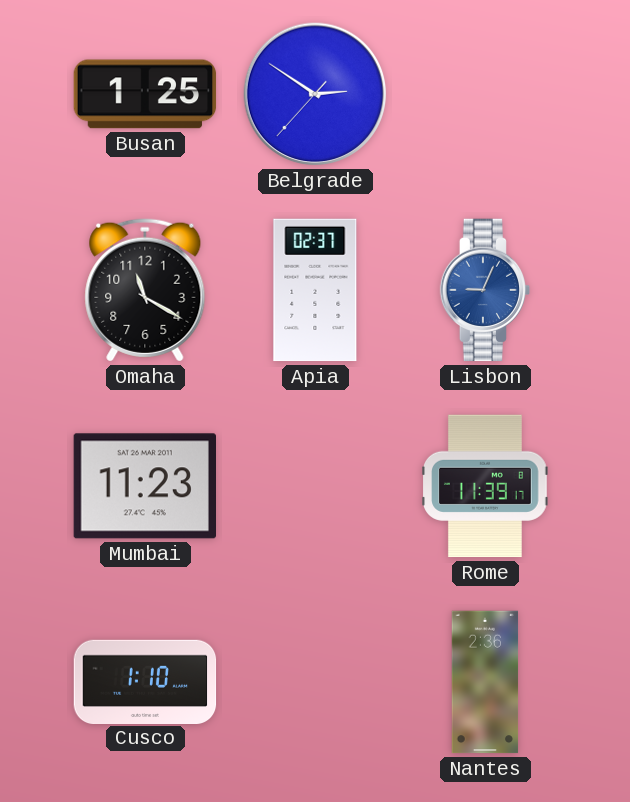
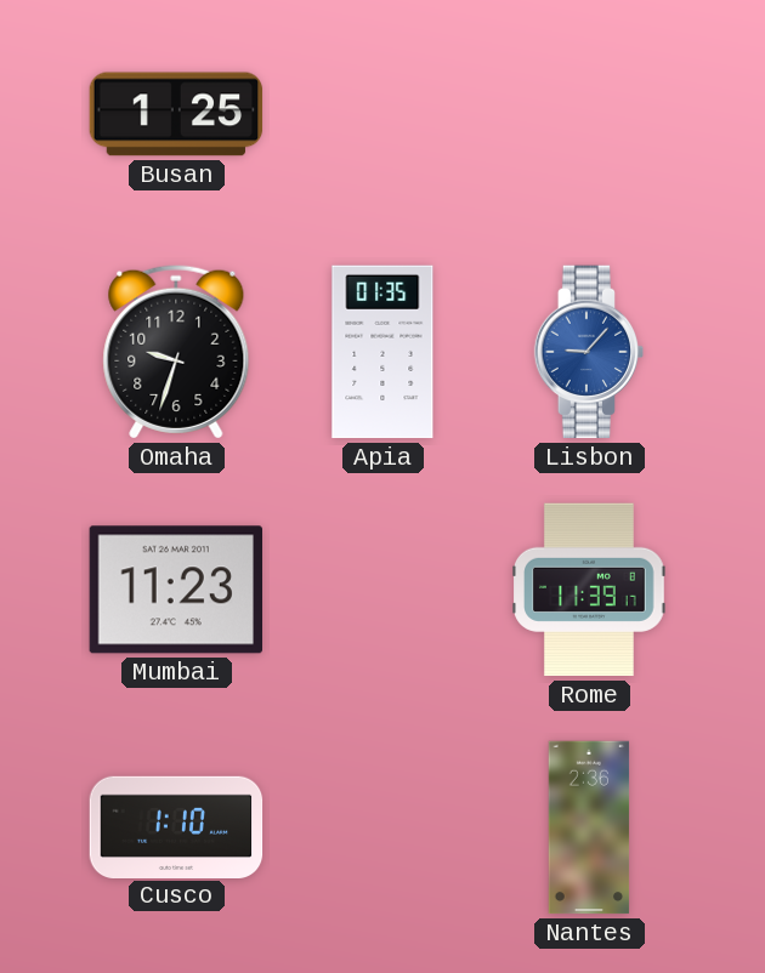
Belgrade: 2:50 -> none (315, 94)
Omaha: 11:20 -> 9:33 (176, 352)
Apia: 02:37 -> 01:35 (382, 352)
Lisbon: 9:04 -> 9:07 (589, 352)
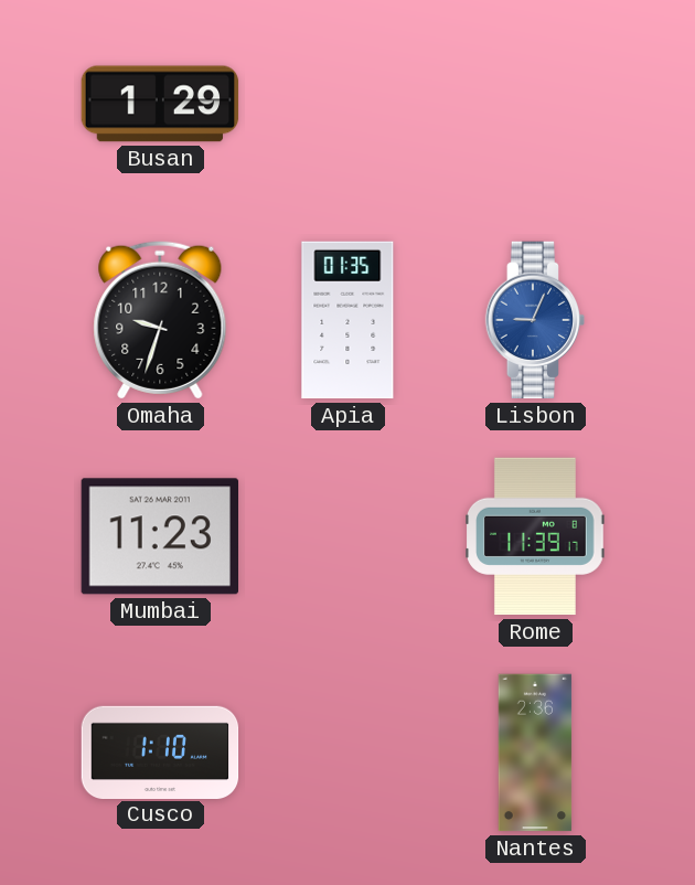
Busan: 1:25 -> 1:29 (160, 104)
Lisbon: 9:07 -> 9:04 (535, 320)
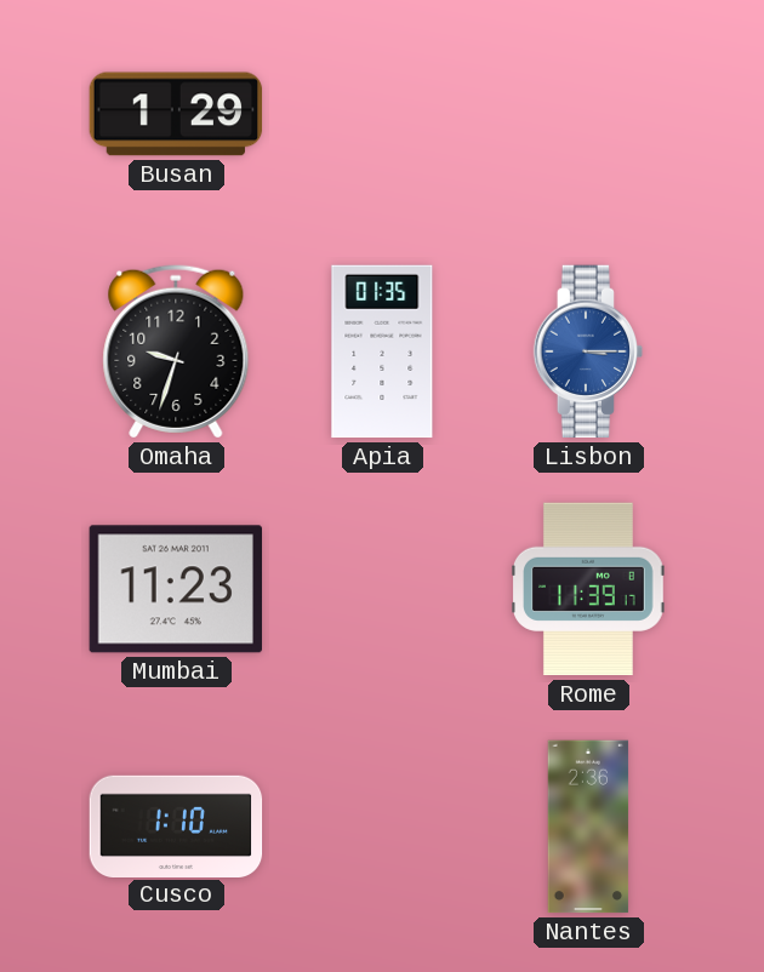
Lisbon: 9:04 -> 3:15 (588, 351)
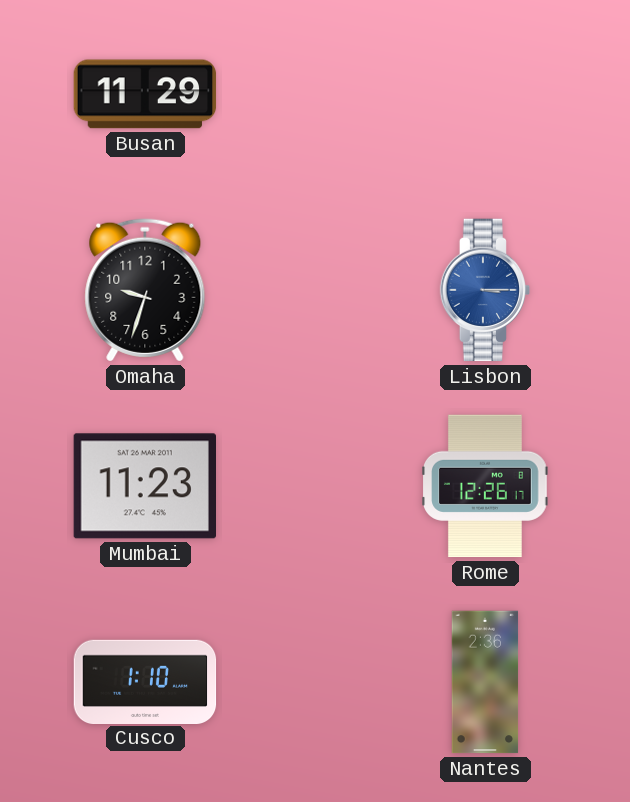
Busan: 1:29 -> 11:29 (145, 94)
Apia: 01:35 -> none (382, 351)
Rome: 11:39 -> 12:26 (486, 486)
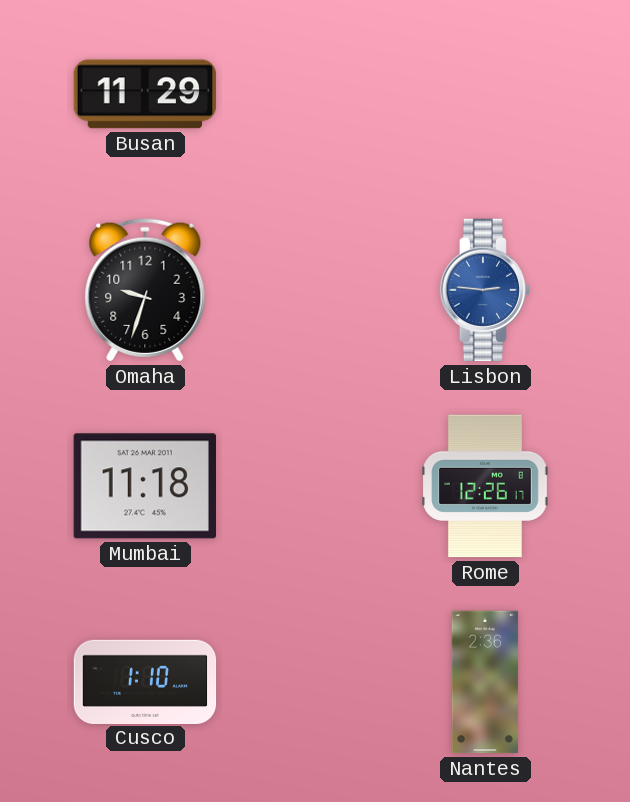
Lisbon: 3:15 -> 2:46 (485, 290)
Mumbai: 11:23 -> 11:18 (144, 486)
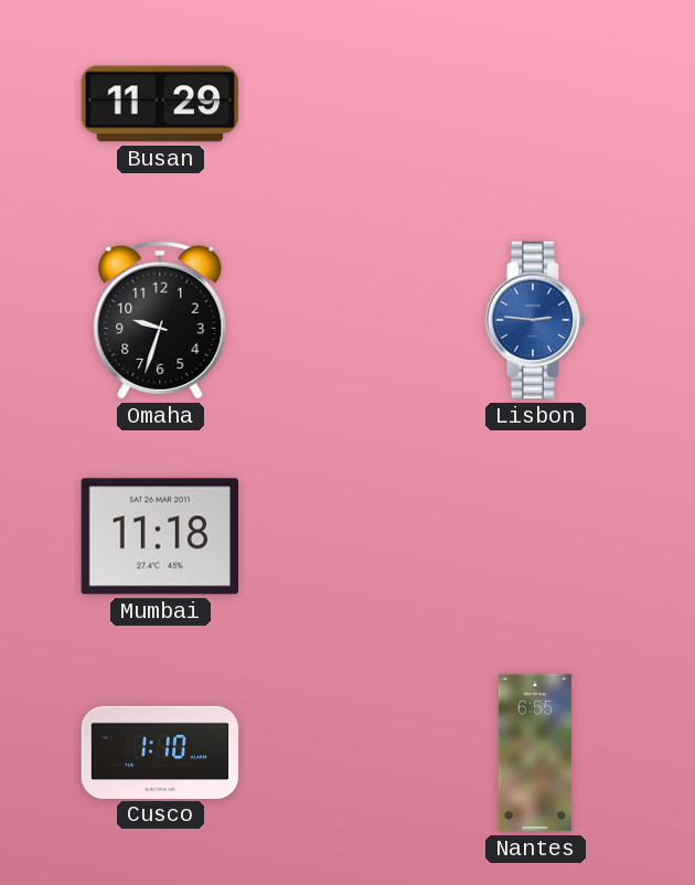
Rome: 12:26 -> none (486, 486)
Nantes: 2:36 -> 6:55 (535, 753)
